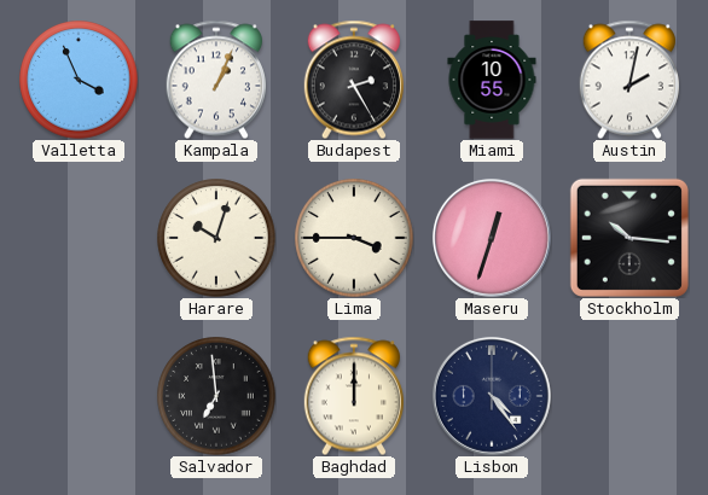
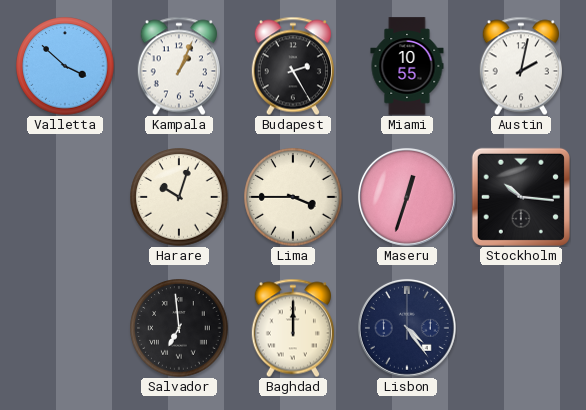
Valletta: 3:56 -> 3:52 (65, 66)
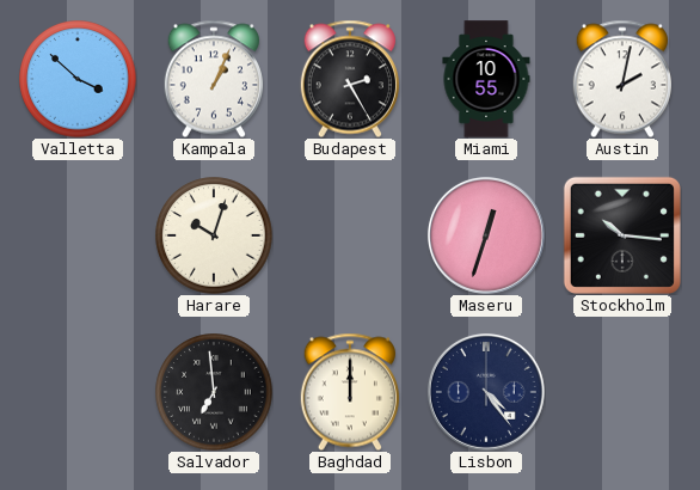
Lima: 3:45 -> none (293, 197)
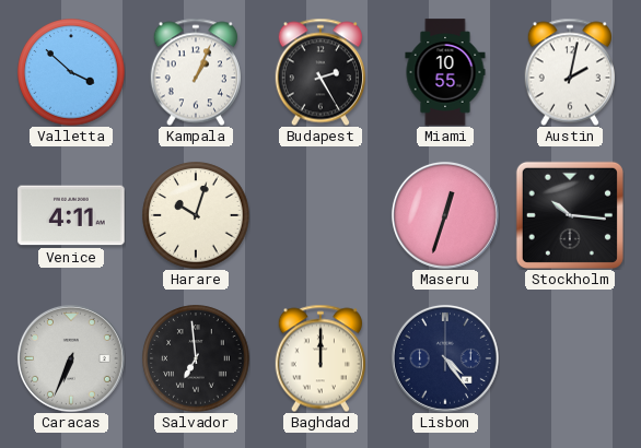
Venice: none -> 4:11 (71, 215)
Caracas: none -> 6:34 (71, 358)
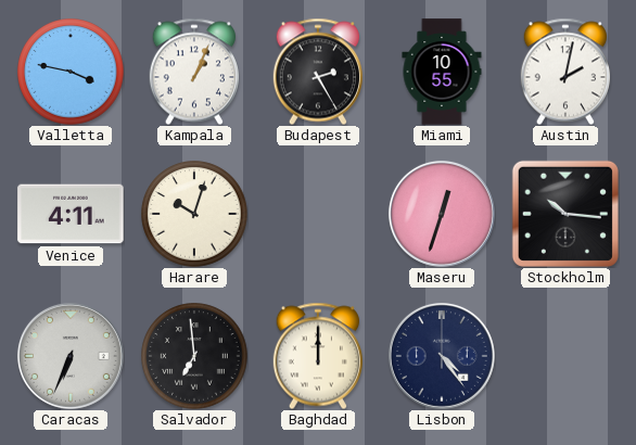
Valletta: 3:52 -> 3:47 (71, 72)
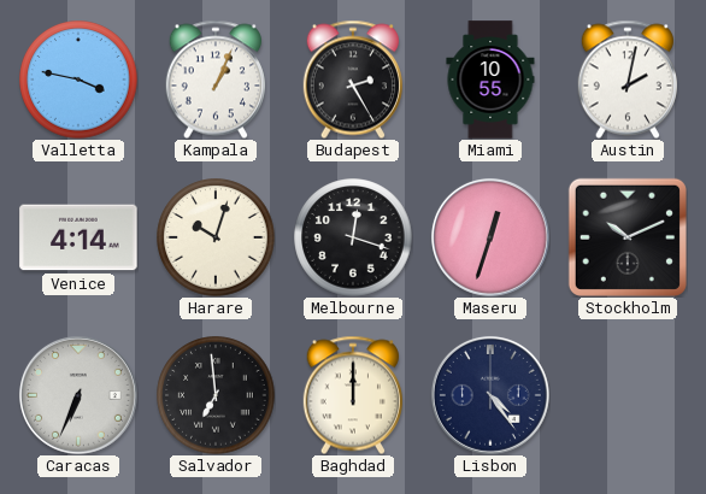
Venice: 4:11 -> 4:14 (78, 237)
Melbourne: none -> 12:18 (353, 237)
Stockholm: 10:16 -> 10:11 (628, 237)
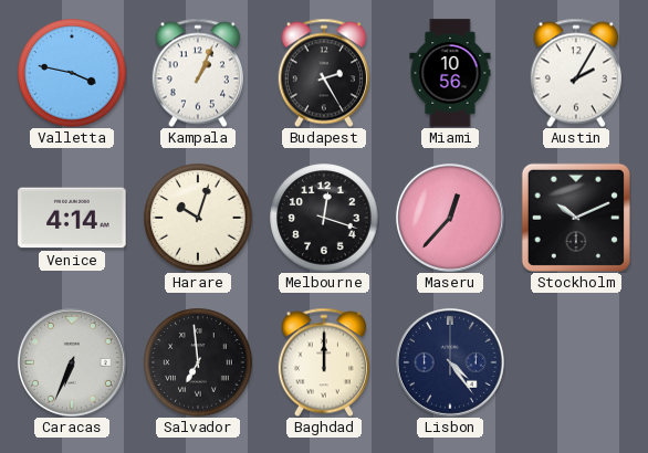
Miami: 10:55 -> 10:56 (450, 73)
Austin: 2:02 -> 2:05 (576, 73)
Maseru: 12:33 -> 12:37 (450, 218)
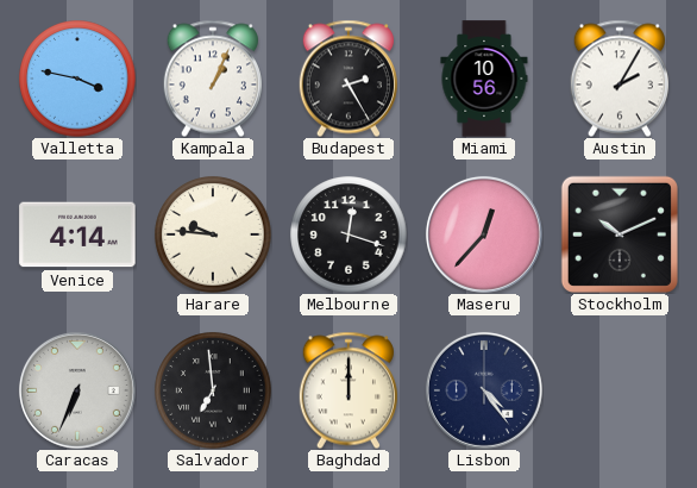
Harare: 10:03 -> 9:46 (213, 234)
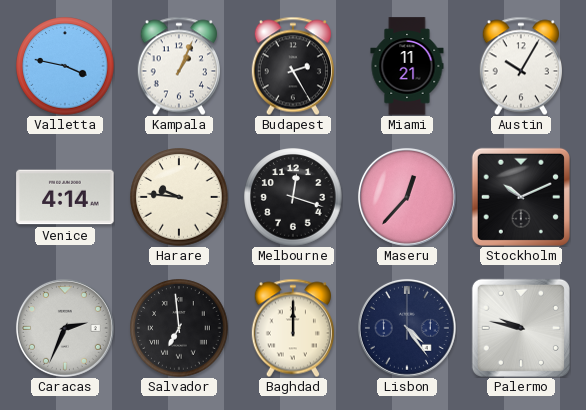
Miami: 10:56 -> 11:21 (407, 66)
Austin: 2:05 -> 10:05 (521, 66)
Caracas: 6:34 -> 2:34 (65, 328)
Palermo: none -> 9:47 (521, 328)
